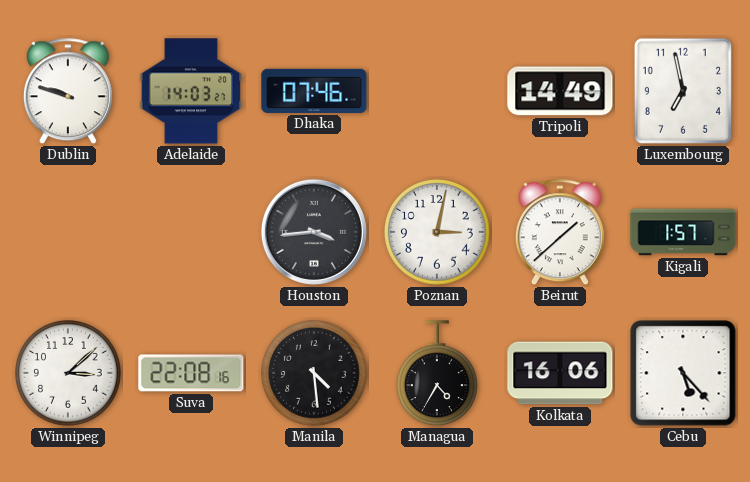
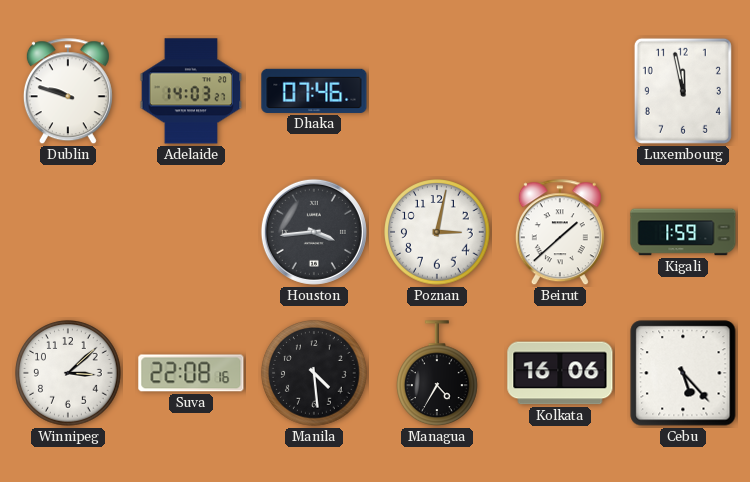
Tripoli: 14:49 -> none (560, 91)
Luxembourg: 6:58 -> 11:58 (683, 91)
Kigali: 1:57 -> 1:59 (683, 232)
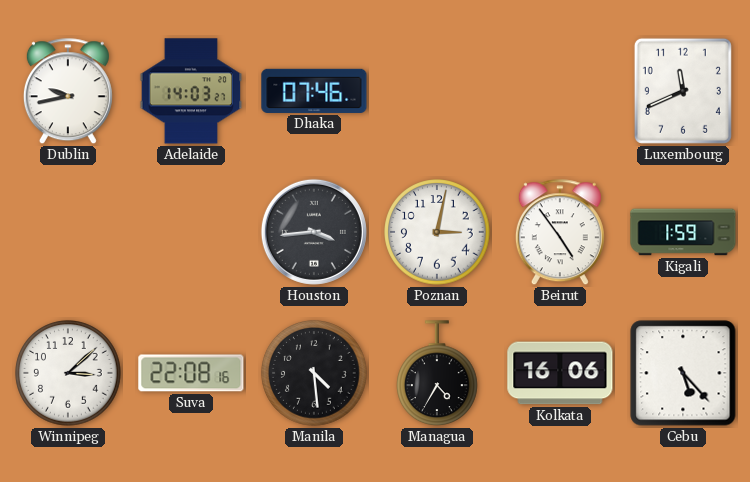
Dublin: 9:48 -> 9:43 (68, 92)
Luxembourg: 11:58 -> 11:41 (683, 91)
Beirut: 1:38 -> 4:54 (560, 233)
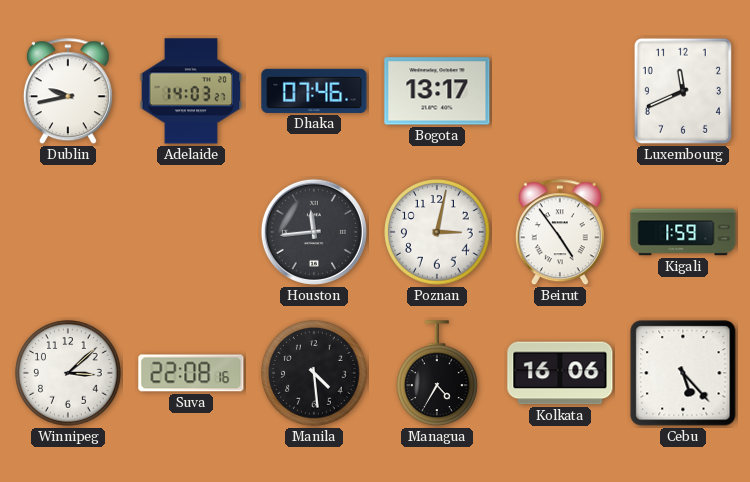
Bogota: none -> 13:17 (437, 91)
Houston: 3:44 -> 11:44 (314, 232)
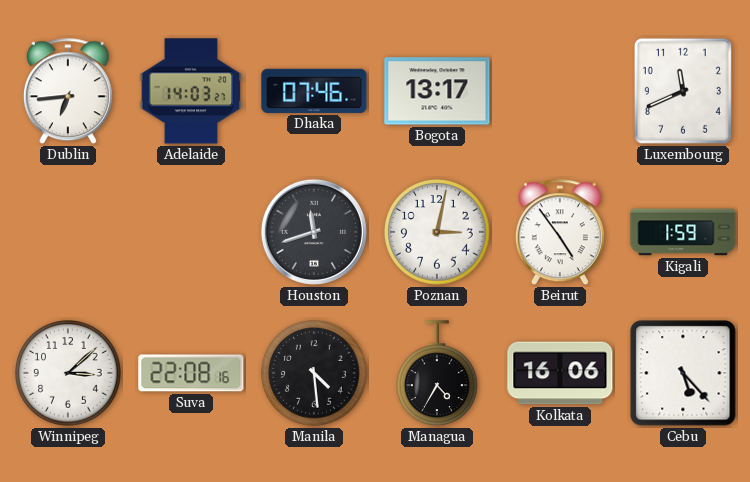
Dublin: 9:43 -> 6:44 (68, 92)
Houston: 11:44 -> 11:42 (314, 232)
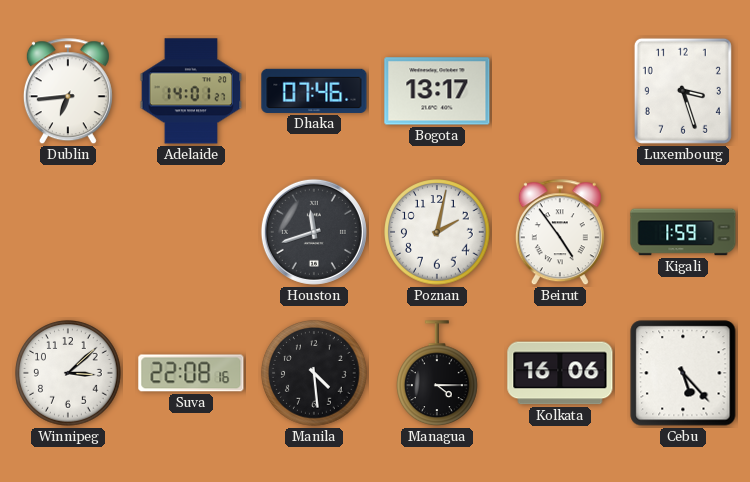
Adelaide: 14:03 -> 14:01 (191, 91)
Luxembourg: 11:41 -> 3:27 (683, 91)
Poznan: 3:02 -> 2:02 (437, 232)
Managua: 4:35 -> 4:15 (438, 374)
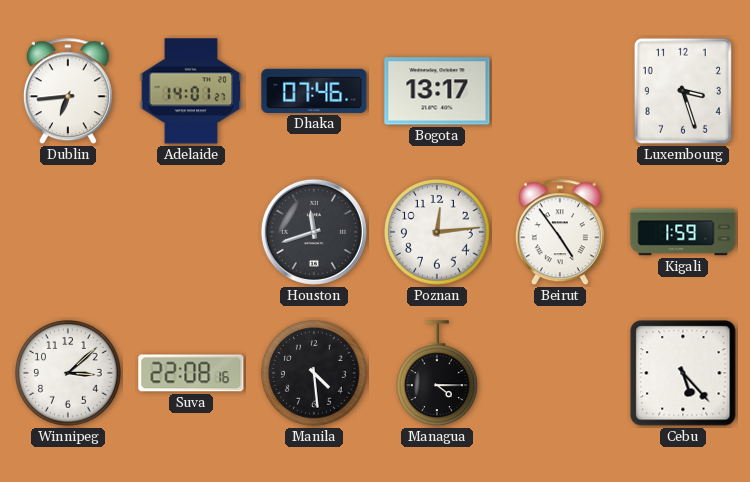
Poznan: 2:02 -> 12:14 (437, 232)
Kolkata: 16:06 -> none (560, 373)
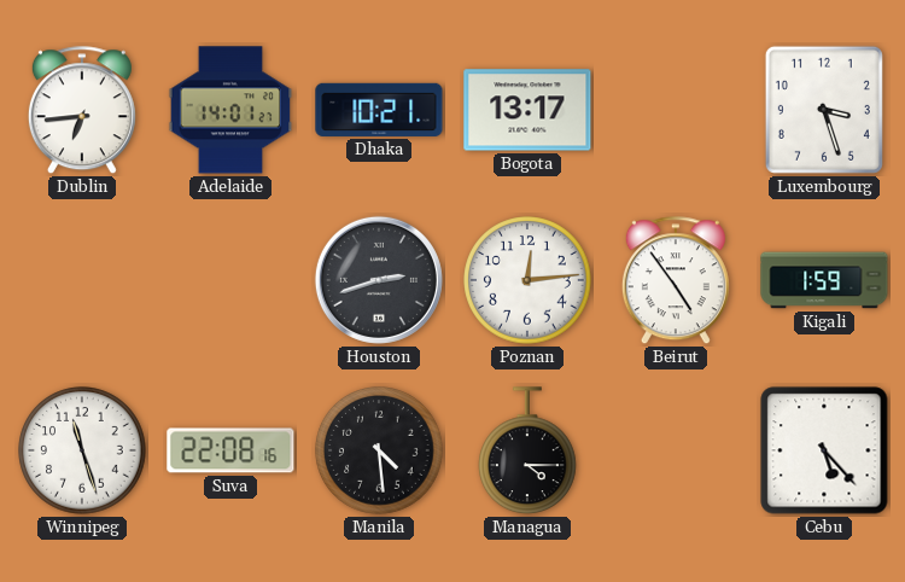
Dhaka: 07:46 -> 10:21 (379, 110)
Houston: 11:42 -> 2:42 (379, 280)
Winnipeg: 3:08 -> 11:27 (82, 450)
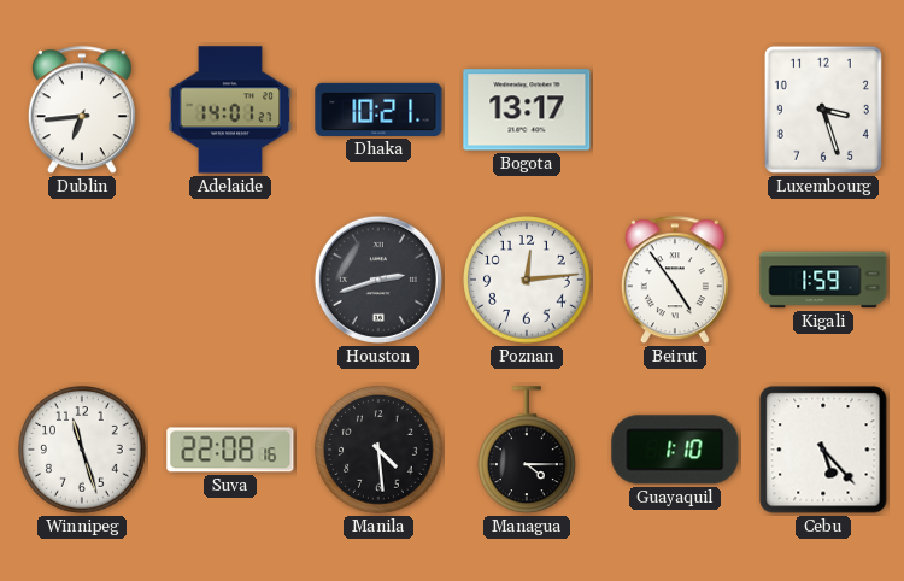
Guayaquil: none -> 1:10 (675, 450)
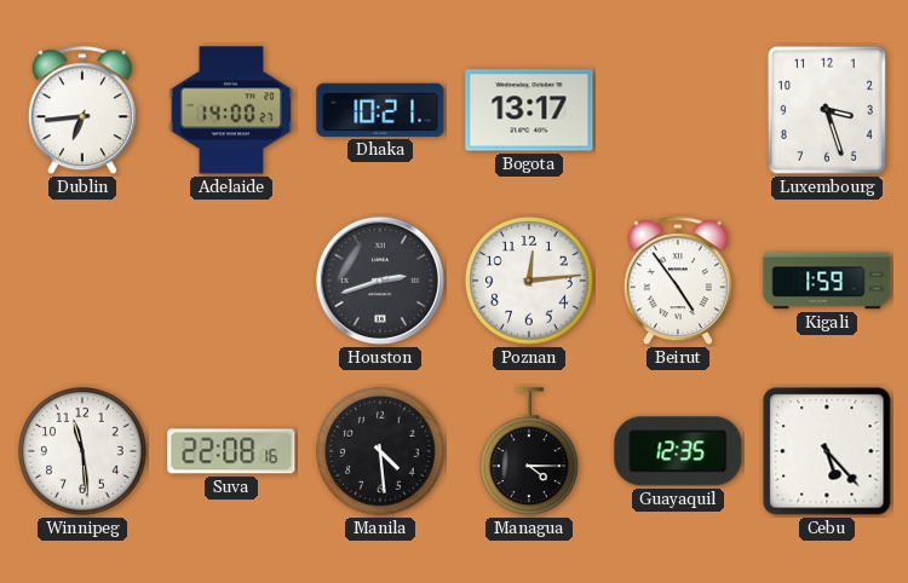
Adelaide: 14:01 -> 14:00 (231, 110)
Winnipeg: 11:27 -> 11:29 (82, 451)
Guayaquil: 1:10 -> 12:35 (678, 451)
